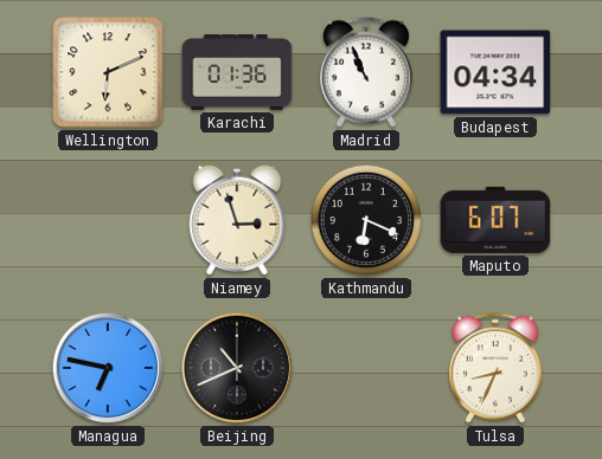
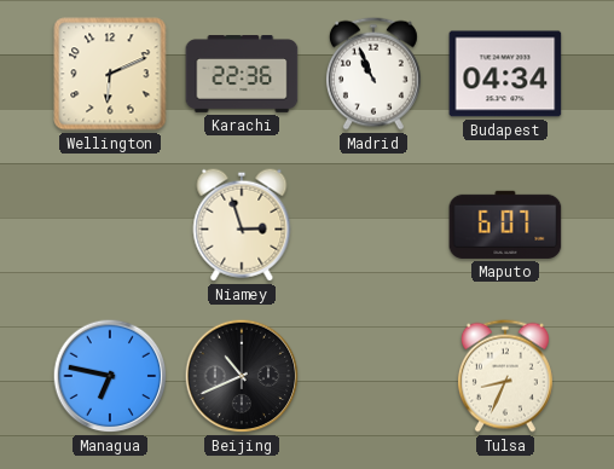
Karachi: 01:36 -> 22:36 (242, 75)
Kathmandu: 6:19 -> none (366, 220)
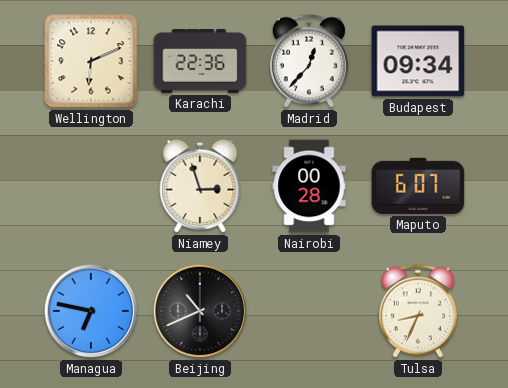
Madrid: 10:56 -> 12:37 (309, 61)
Budapest: 04:34 -> 09:34 (418, 61)
Nairobi: none -> 00:28 (309, 186)
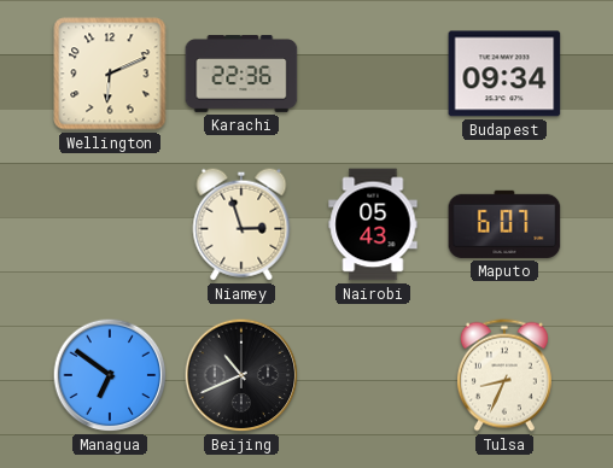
Madrid: 12:37 -> none (309, 61)
Nairobi: 00:28 -> 05:43 (373, 224)
Managua: 6:47 -> 6:51 (110, 375)
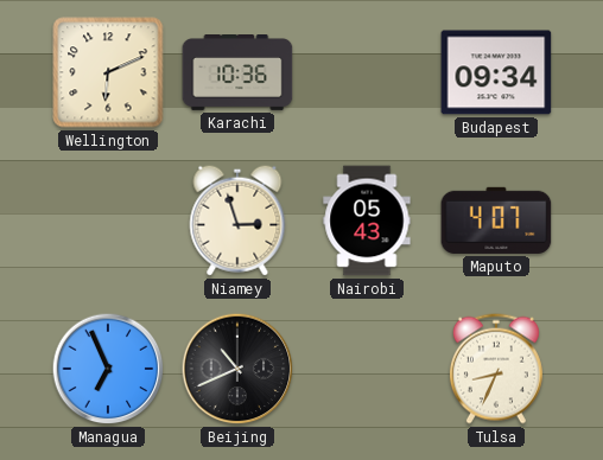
Karachi: 22:36 -> 10:36 (237, 74)
Maputo: 6:07 -> 4:07 (496, 221)
Managua: 6:51 -> 6:56 (108, 369)
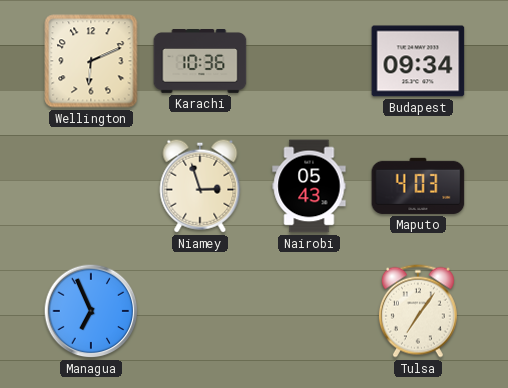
Maputo: 4:07 -> 4:03 (418, 186)
Beijing: 10:41 -> none (237, 369)
Tulsa: 8:34 -> 7:06 (418, 311)
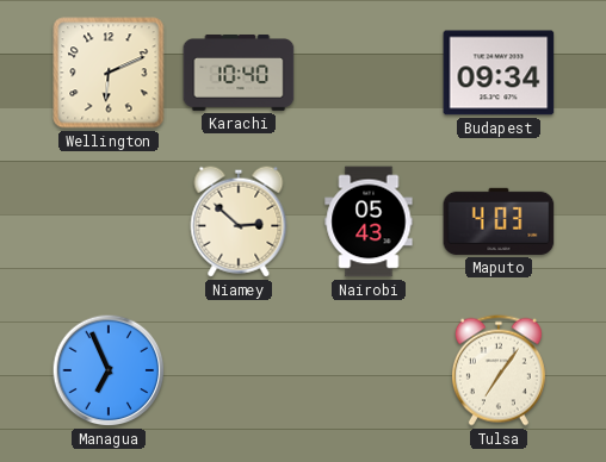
Karachi: 10:36 -> 10:40 (239, 74)
Niamey: 2:57 -> 2:52 (239, 221)
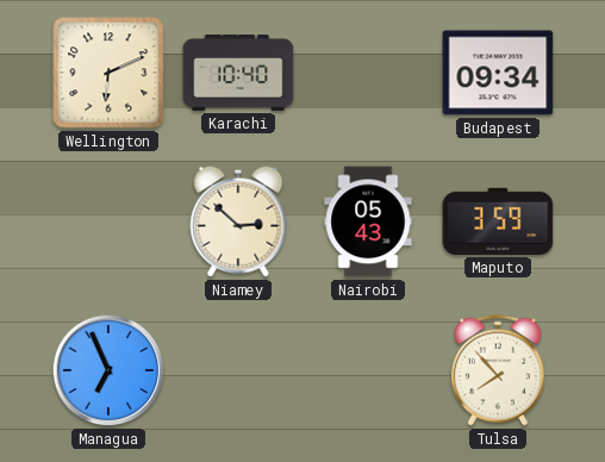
Maputo: 4:03 -> 3:59 (498, 221)
Tulsa: 7:06 -> 7:53 (498, 370)
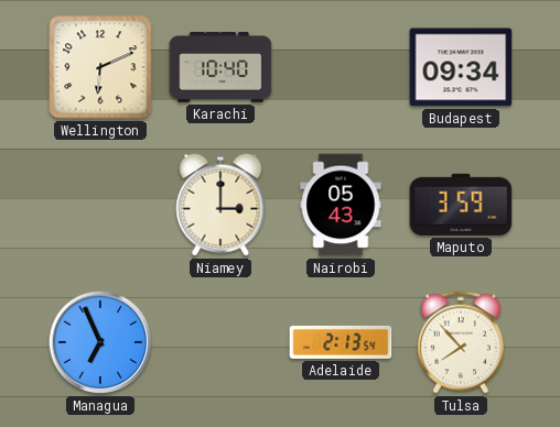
Niamey: 2:52 -> 3:00 (220, 205)
Adelaide: none -> 2:13 (341, 342)
